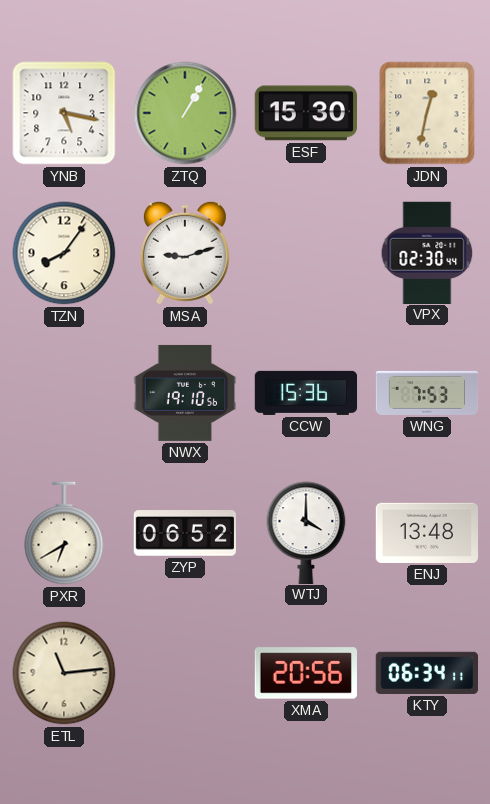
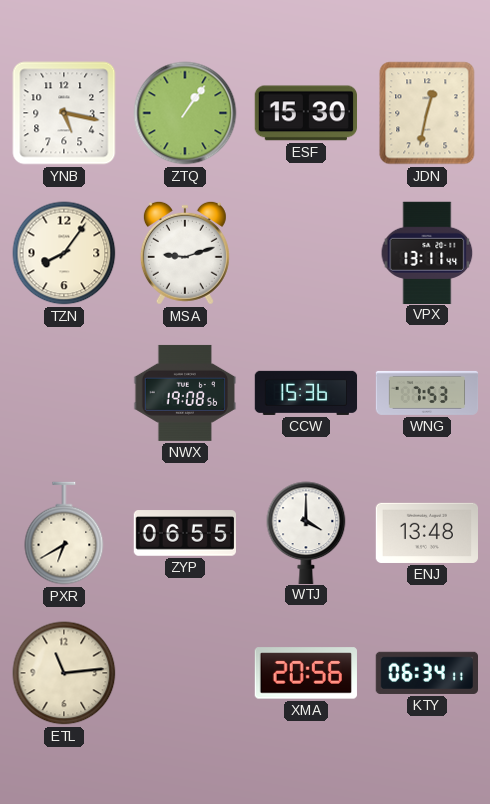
ZTQ: 1:05 -> 1:06 (185, 113)
VPX: 02:30 -> 13:11 (427, 252)
NWX: 19:10 -> 19:08 (185, 393)
ZYP: 06:52 -> 06:55 (184, 533)
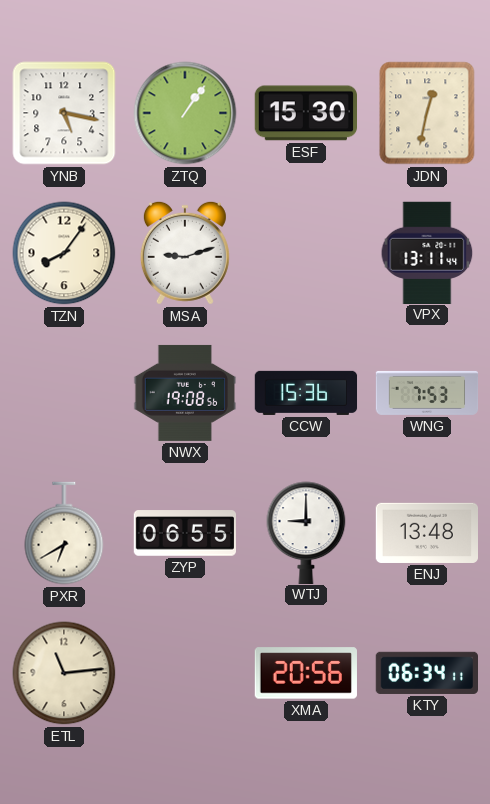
WTJ: 4:00 -> 9:00 (306, 532)
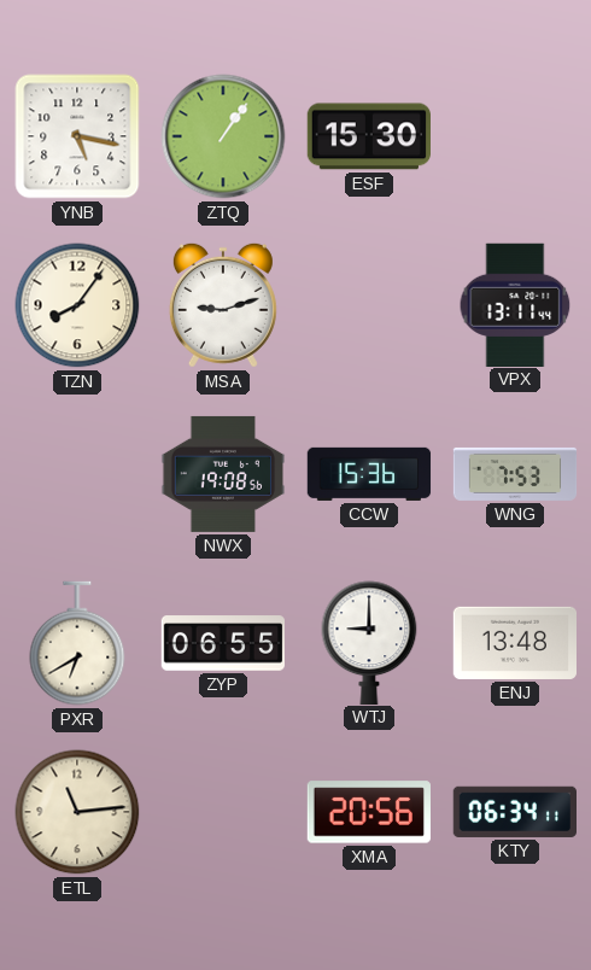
JDN: 12:32 -> none (427, 113)
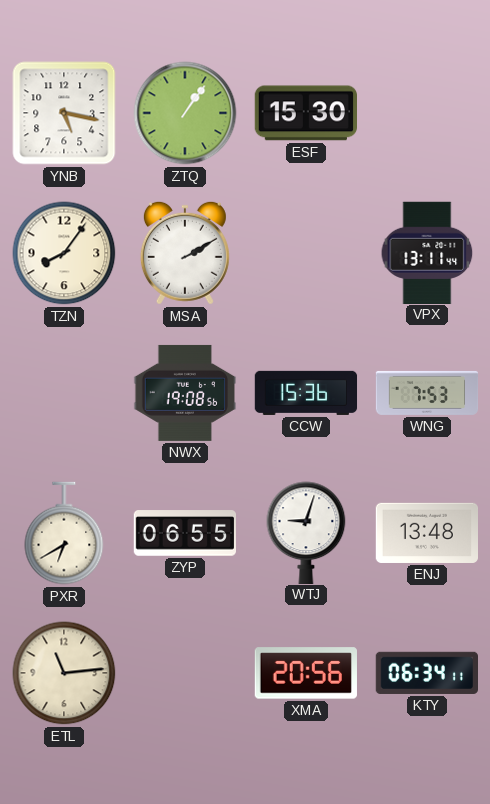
MSA: 9:12 -> 2:10 (185, 253)
WTJ: 9:00 -> 9:03 (306, 532)
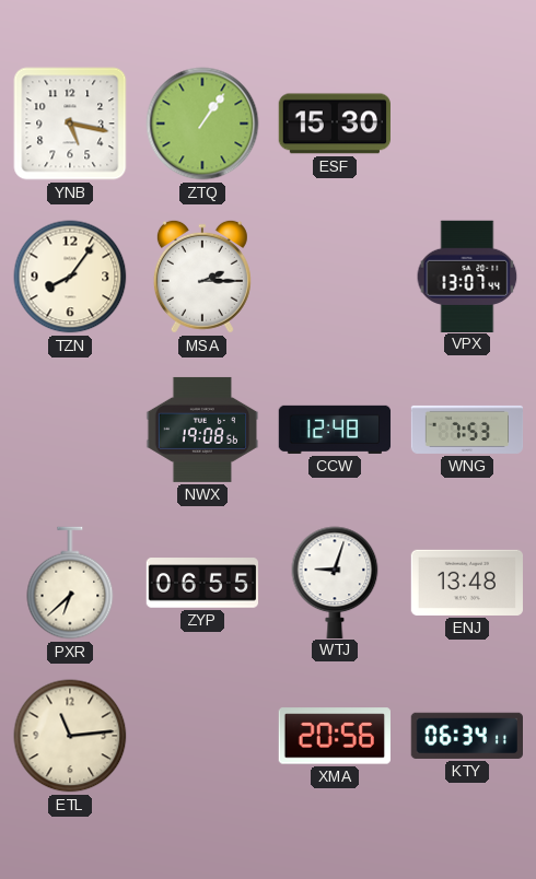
MSA: 2:10 -> 2:15 (202, 277)
VPX: 13:11 -> 13:07 (467, 276)
CCW: 15:36 -> 12:48 (335, 430)
PXR: 6:40 -> 6:38 (70, 583)
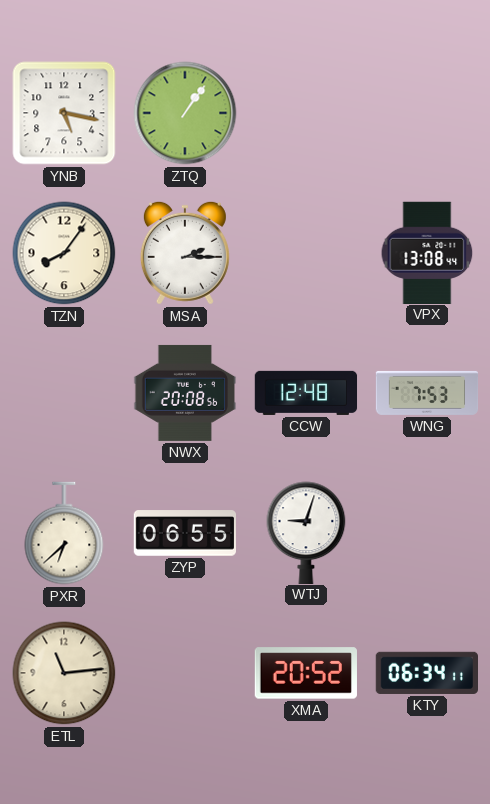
ESF: 15:30 -> none (334, 124)
VPX: 13:07 -> 13:08 (427, 252)
NWX: 19:08 -> 20:08 (185, 393)
ENJ: 13:48 -> none (466, 583)
XMA: 20:56 -> 20:52 (306, 673)
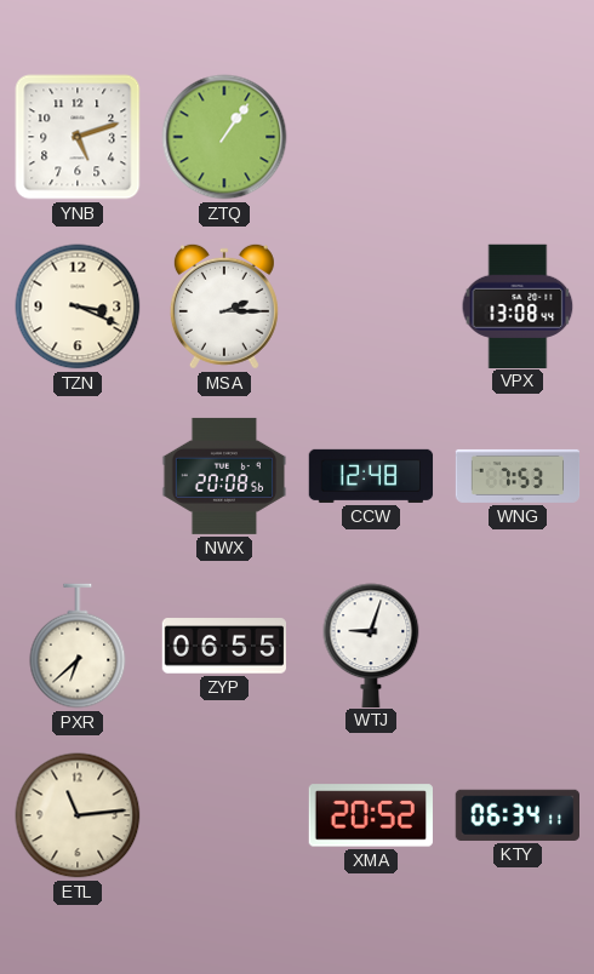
YNB: 5:17 -> 5:12 (78, 137)
TZN: 8:06 -> 3:19 (78, 306)
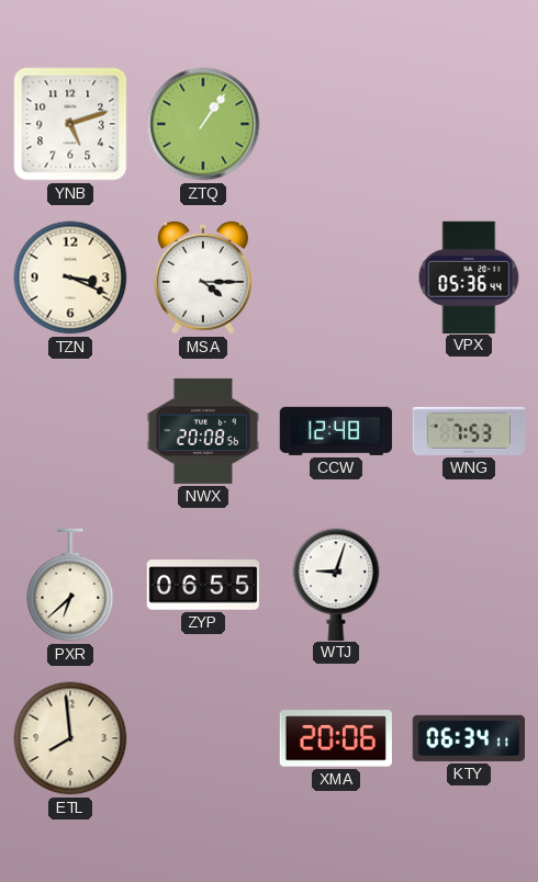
MSA: 2:15 -> 4:15 (203, 278)
VPX: 13:08 -> 05:36 (469, 276)
ETL: 11:14 -> 7:59 (70, 738)
XMA: 20:52 -> 20:06 (336, 738)
